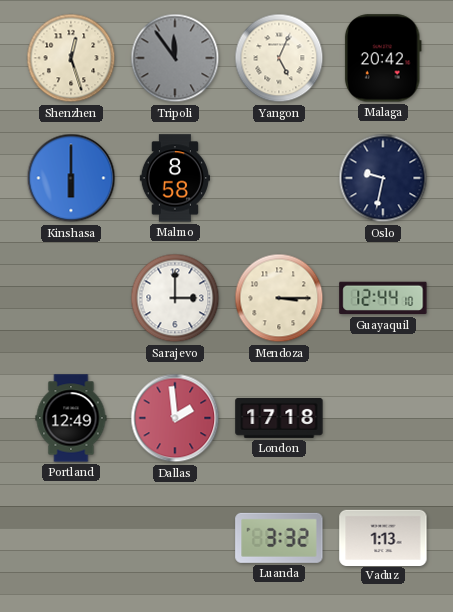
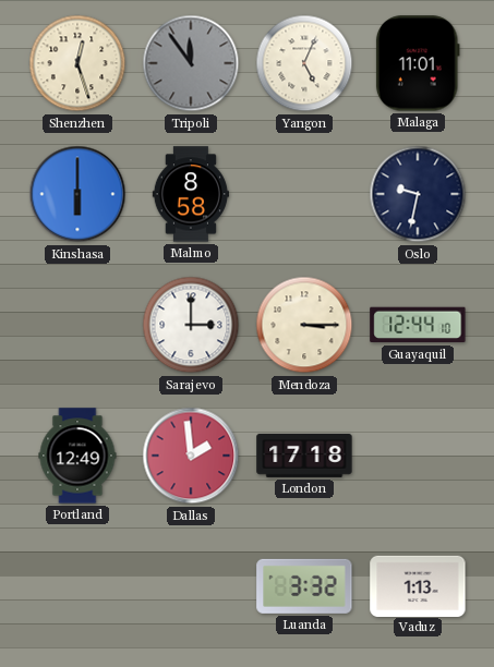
Malaga: 20:42 -> 11:01 (418, 63)
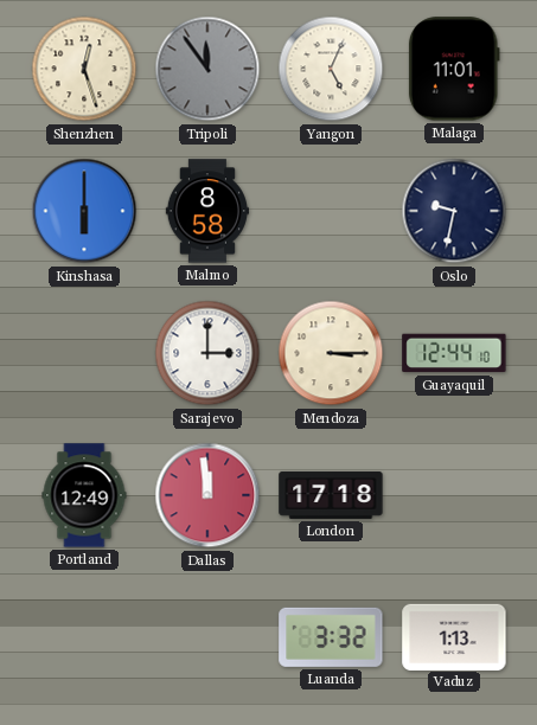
Dallas: 1:59 -> 11:59 (207, 495)
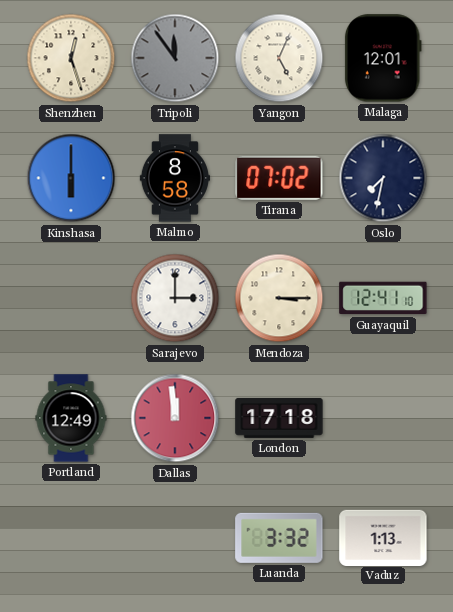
Malaga: 11:01 -> 12:01 (383, 58)
Tirana: none -> 07:02 (279, 178)
Oslo: 9:32 -> 7:32 (383, 178)
Guayaquil: 12:44 -> 12:41 (383, 298)
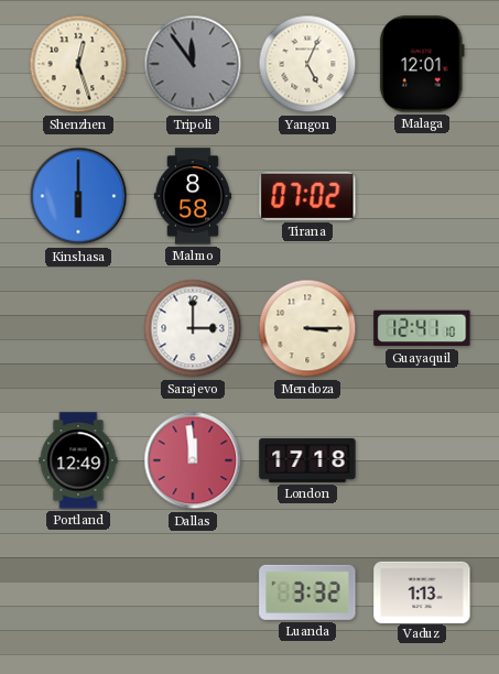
Oslo: 7:32 -> none (383, 178)
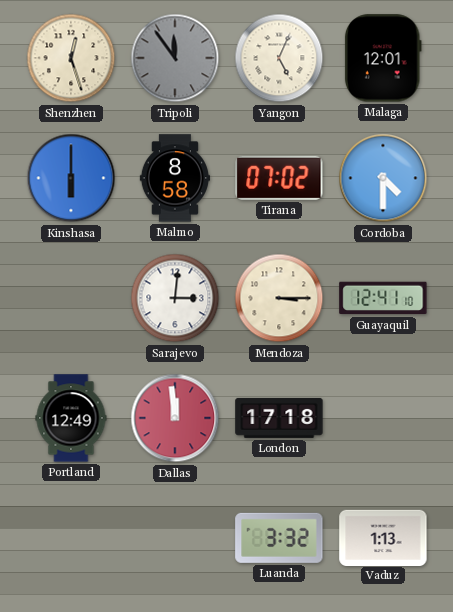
Cordoba: none -> 4:30 (383, 178)
Sarajevo: 3:00 -> 3:01 (175, 298)
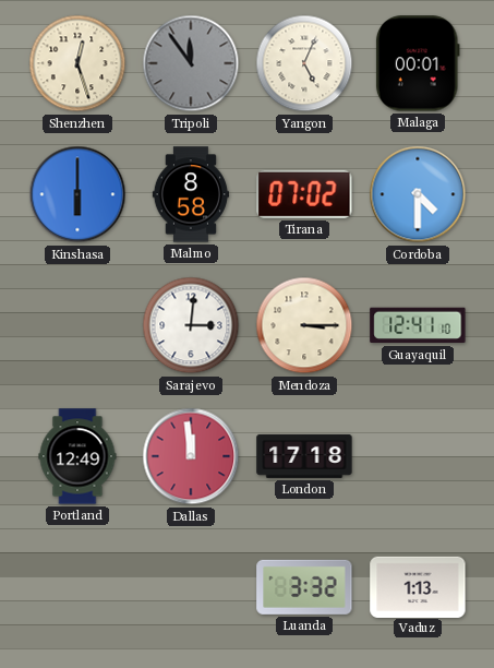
Malaga: 12:01 -> 00:01 (418, 63)
